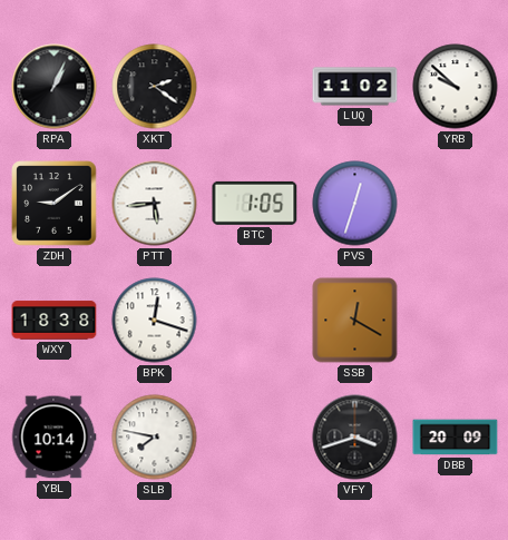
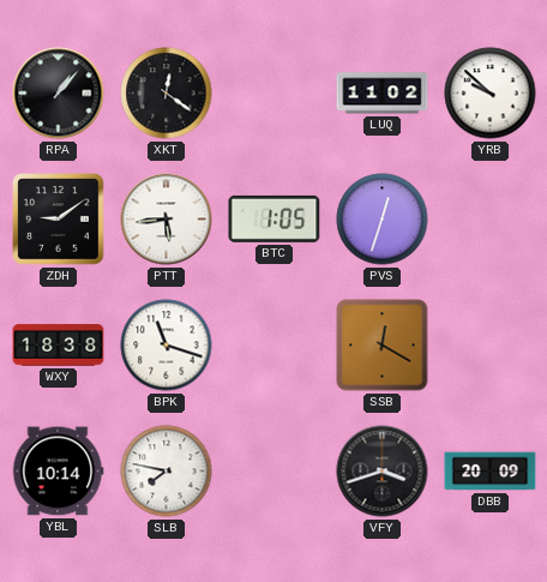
RPA: 1:04 -> 1:07 (59, 94)
XKT: 2:21 -> 12:21 (167, 94)
BPK: 12:18 -> 11:18 (167, 346)
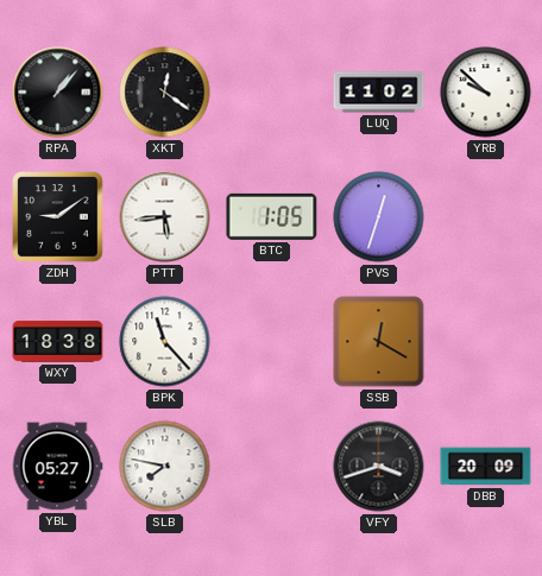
BPK: 11:18 -> 11:23 (165, 342)
YBL: 10:14 -> 05:27 (57, 467)
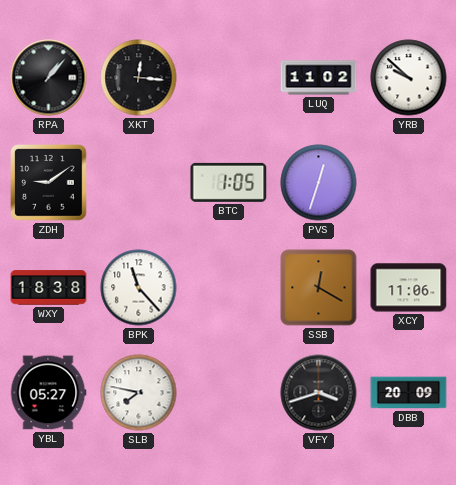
XKT: 12:21 -> 12:16 (139, 78)
PTT: 5:44 -> none (165, 217)
XCY: none -> 11:06 (409, 288)
